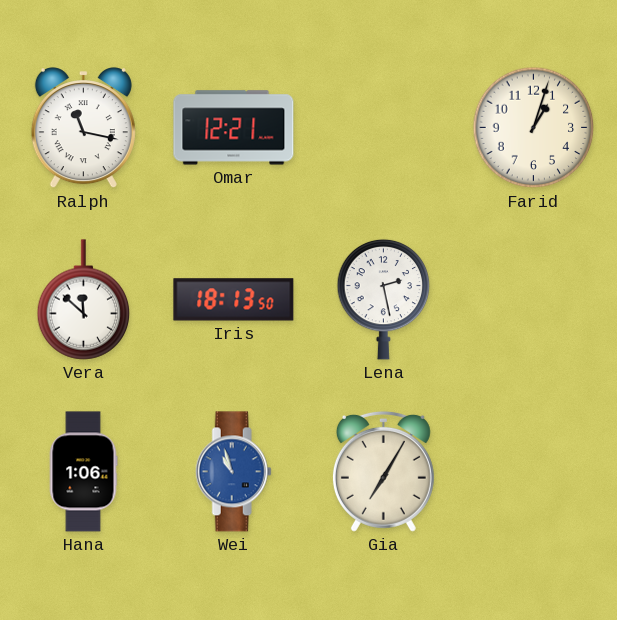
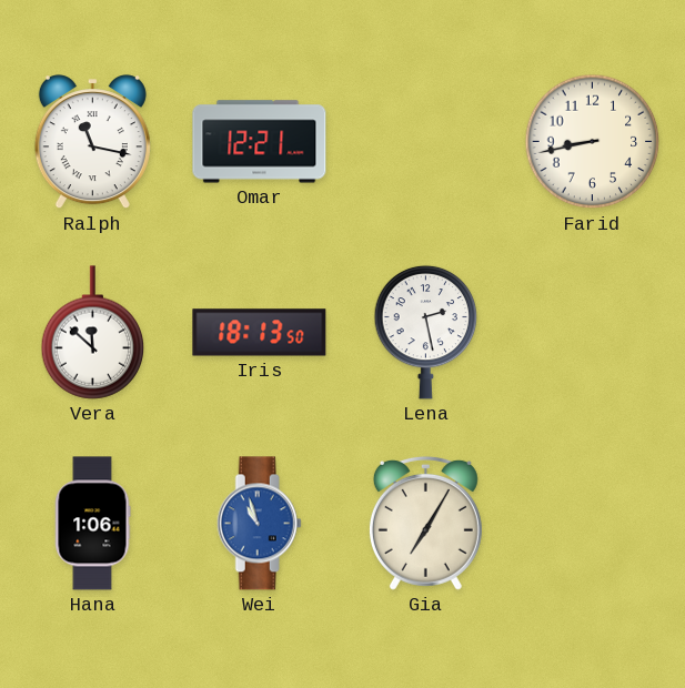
Farid: 1:03 -> 8:43 (593, 142)
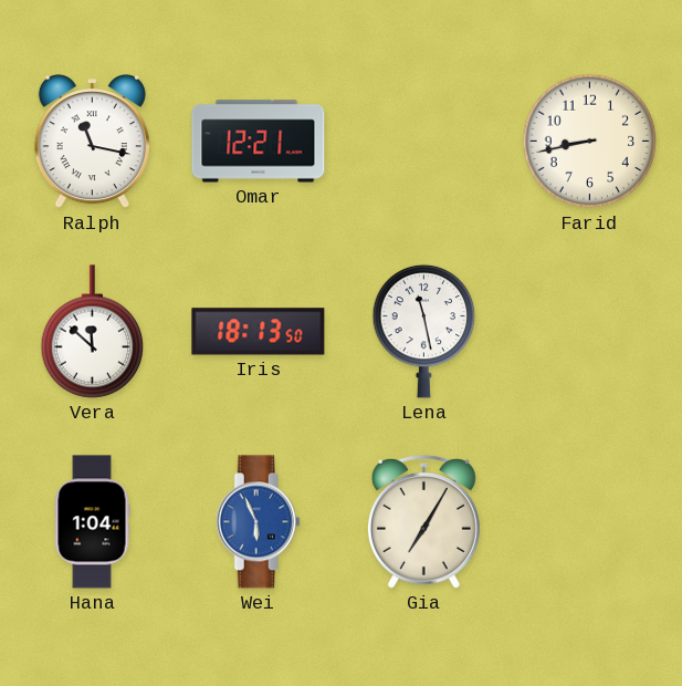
Lena: 2:28 -> 11:28 (424, 331)
Hana: 1:06 -> 1:04 (92, 522)
Wei: 10:57 -> 5:56 (258, 522)
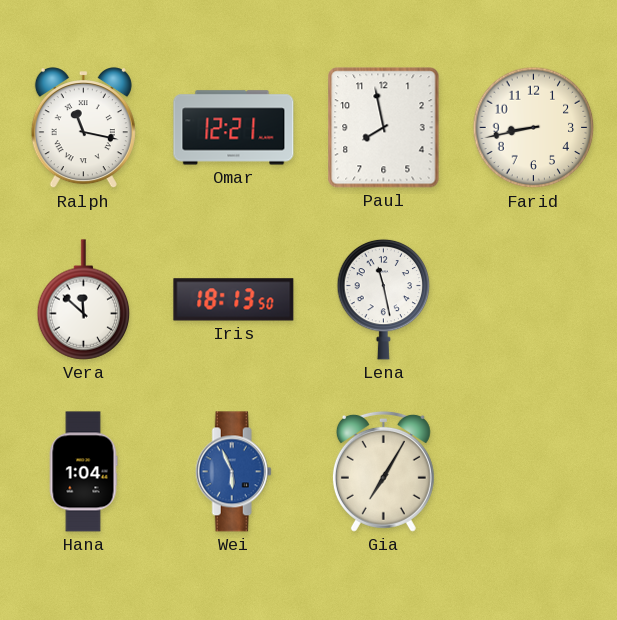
Paul: none -> 7:58 (384, 128)
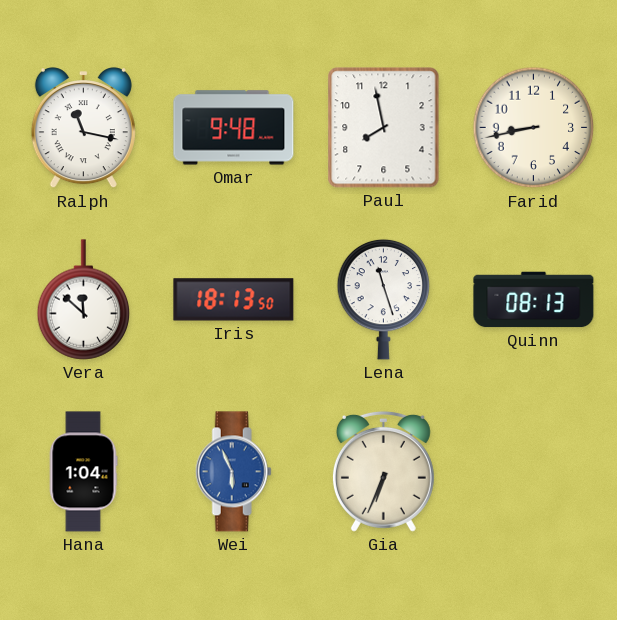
Omar: 12:21 -> 9:48 (234, 128)
Lena: 11:28 -> 11:27 (384, 299)
Quinn: none -> 08:13 (534, 300)
Gia: 7:05 -> 6:34 (383, 471)
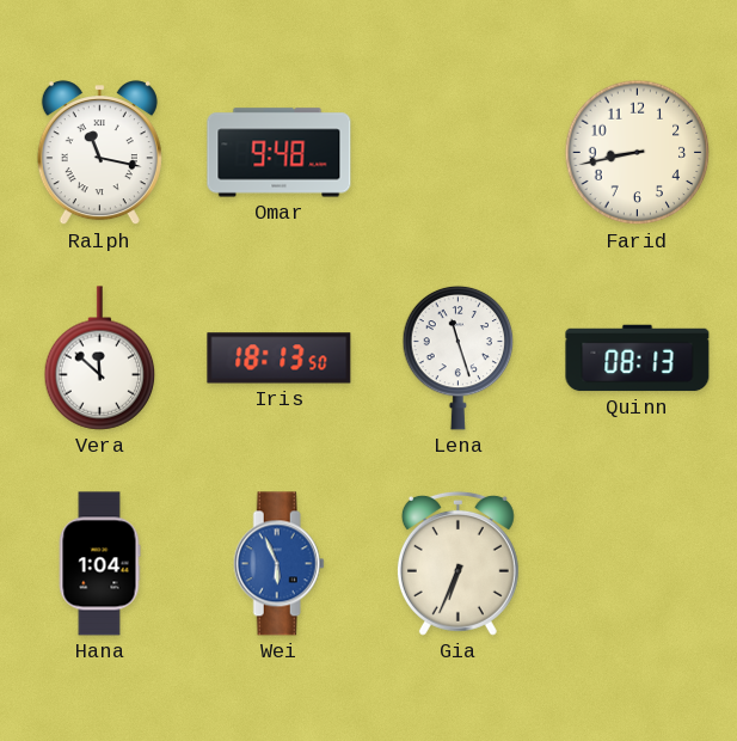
Paul: 7:58 -> none (384, 128)
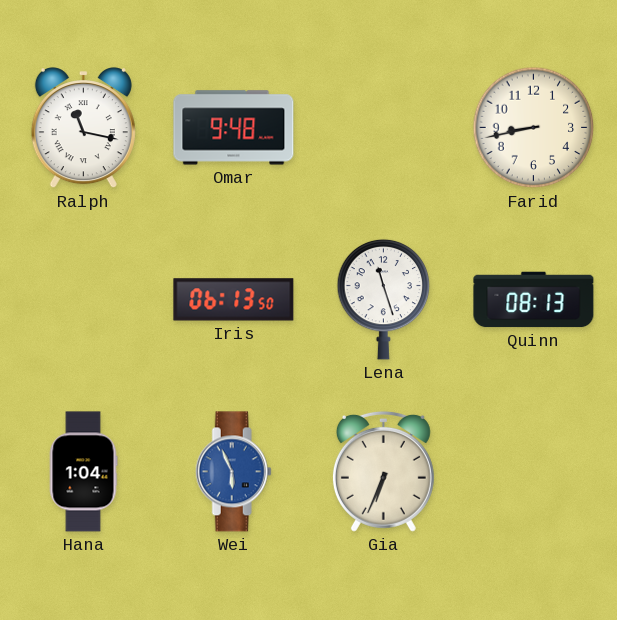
Vera: 11:52 -> none (100, 359)
Iris: 18:13 -> 06:13 (234, 300)
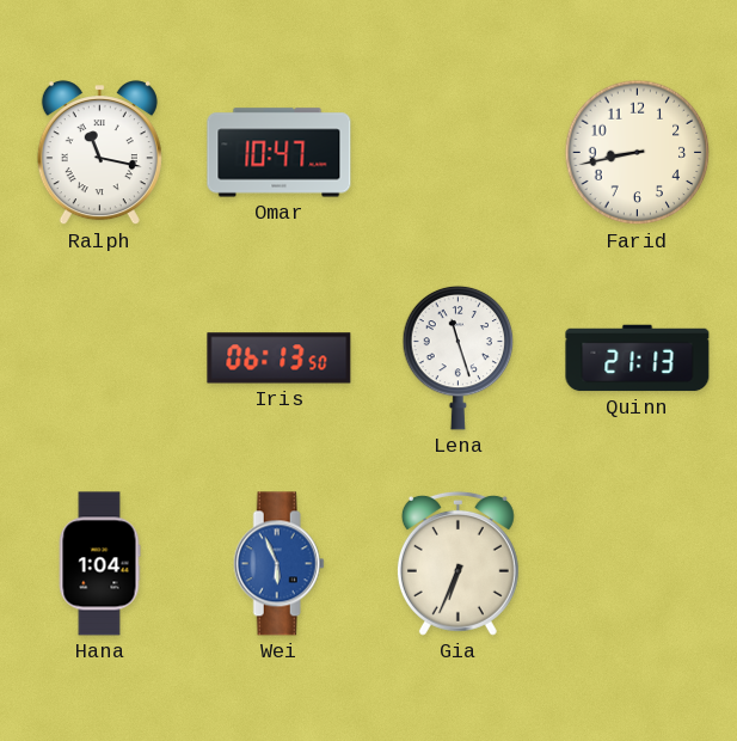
Omar: 9:48 -> 10:47 (280, 153)
Quinn: 08:13 -> 21:13 (638, 359)
